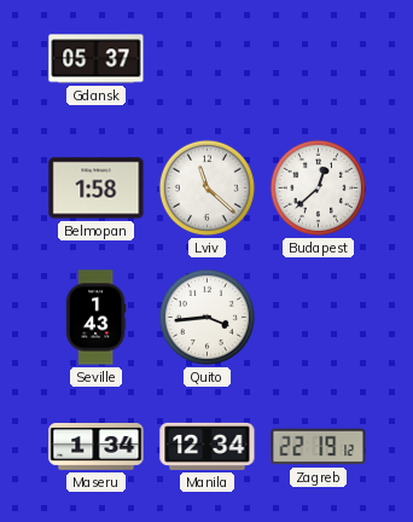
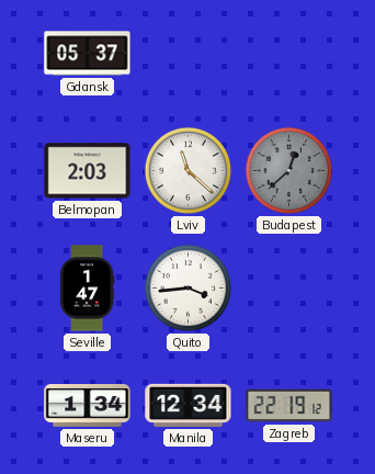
Belmopan: 1:58 -> 2:03 (88, 171)
Budapest dial: white -> grey (288, 170)
Seville: 1:43 -> 1:47 (87, 289)
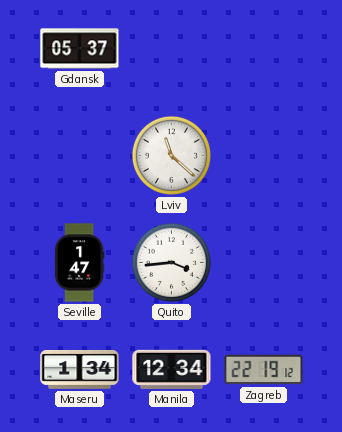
Belmopan: 2:03 -> none (88, 171)
Budapest: 12:38 -> none (288, 170)
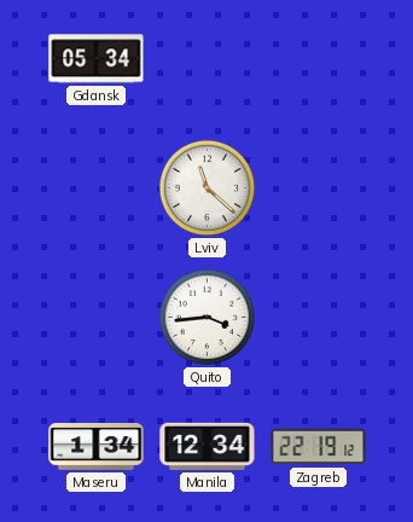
Gdansk: 05:37 -> 05:34 (97, 59)
Seville: 1:47 -> none (79, 263)
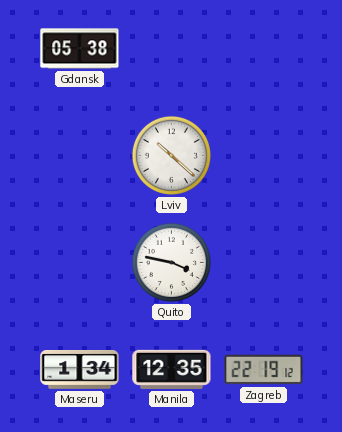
Gdansk: 05:34 -> 05:38 (80, 49)
Lviv: 11:22 -> 10:22 (171, 155)
Quito: 3:44 -> 3:47 (171, 262)
Manila: 12:34 -> 12:35 (172, 369)
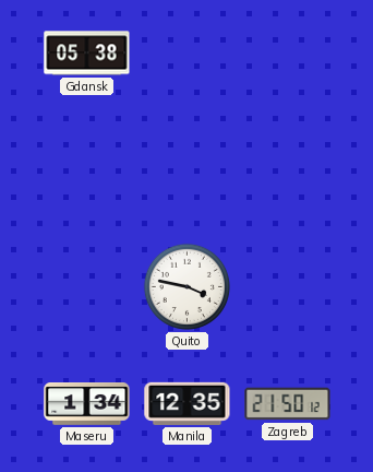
Lviv: 10:22 -> none (171, 155)
Zagreb: 22:19 -> 21:50 (288, 404)
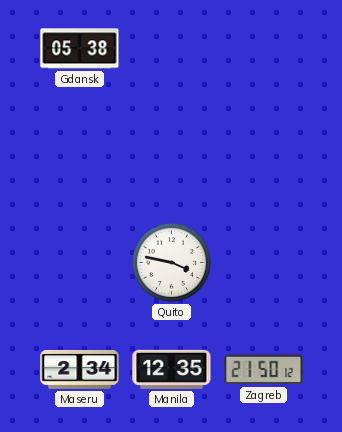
Maseru: 1:34 -> 2:34 (80, 370)
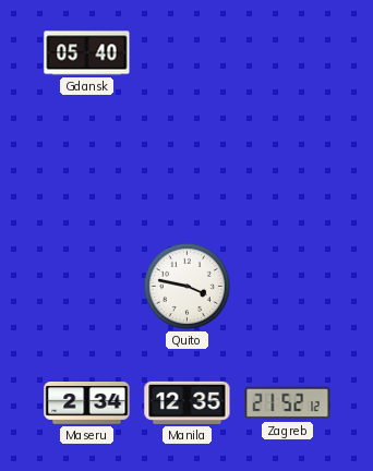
Gdansk: 05:38 -> 05:40 (87, 53)
Zagreb: 21:50 -> 21:52 (288, 403)
